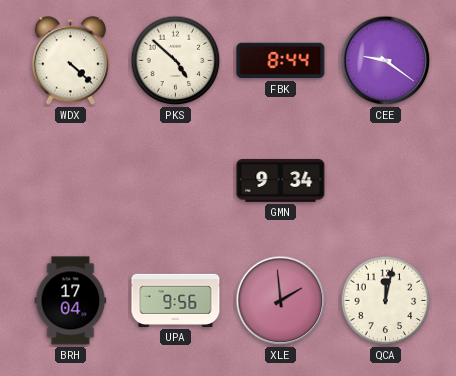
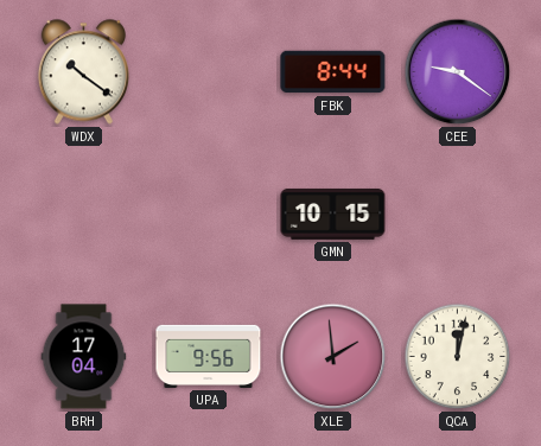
WDX: 4:22 -> 10:21 (83, 72)
PKS: 4:52 -> none (176, 61)
GMN: 9:34 -> 10:15 (333, 214)
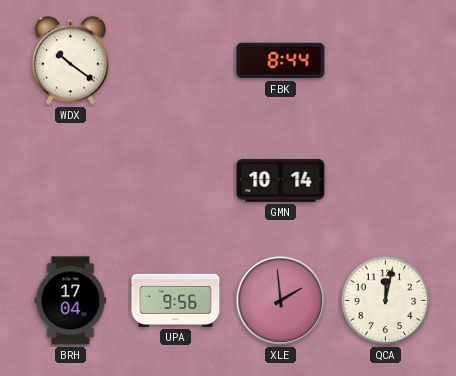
CEE: 9:21 -> none (458, 72)
GMN: 10:15 -> 10:14 (281, 180)
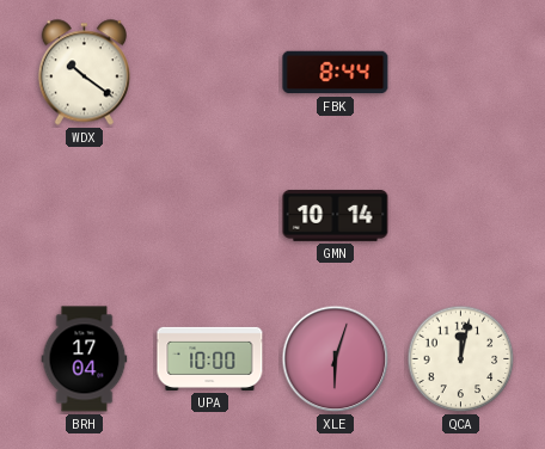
UPA: 9:56 -> 10:00 (210, 358)
XLE: 1:59 -> 6:03 (336, 359)
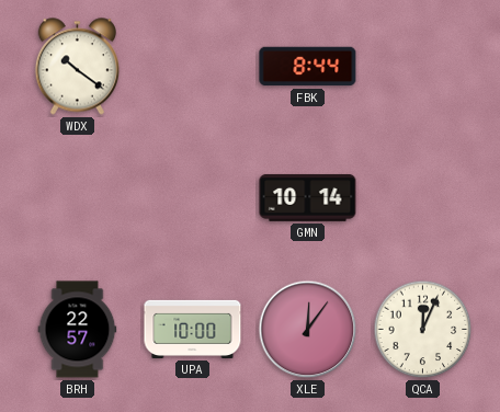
BRH: 17:04 -> 22:57 (78, 330)
XLE: 6:03 -> 12:06 (308, 330)
QCA: 12:02 -> 12:04 (423, 330)
